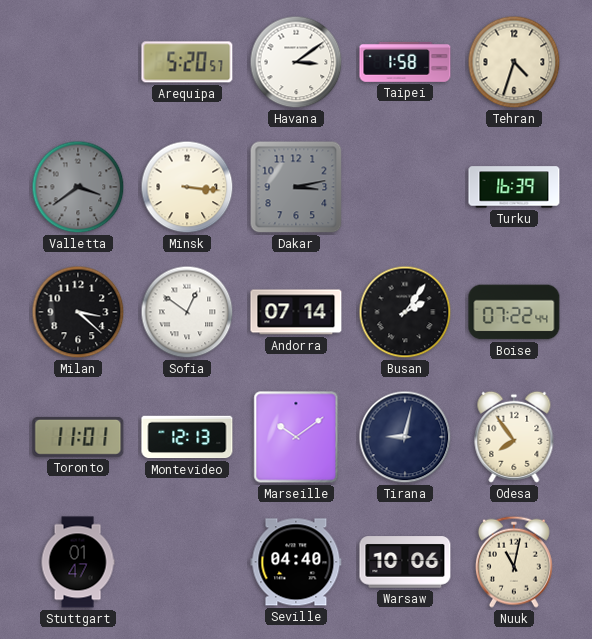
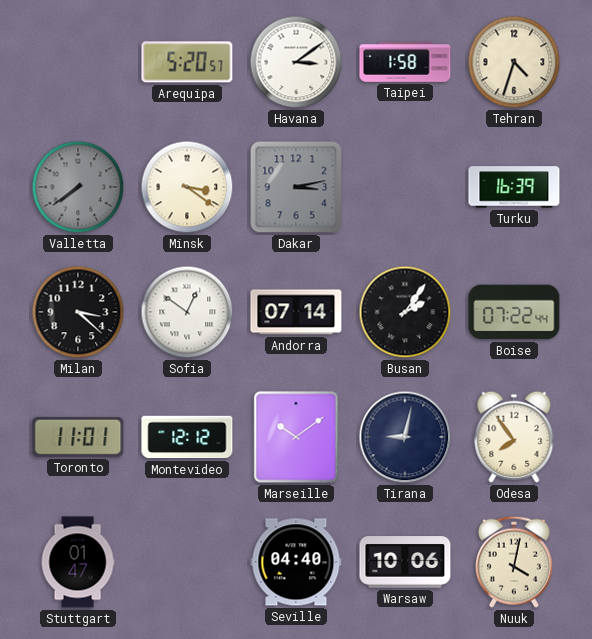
Valletta: 3:39 -> 7:39 (78, 187)
Minsk: 3:16 -> 3:21 (187, 187)
Montevideo: 12:13 -> 12:12 (187, 437)
Nuuk: 11:02 -> 4:02 (514, 562)
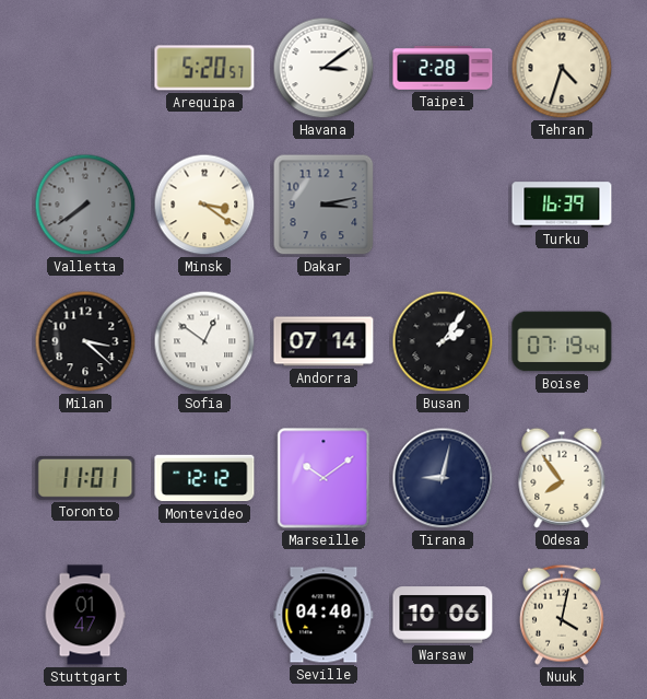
Taipei: 1:58 -> 2:28 (443, 68)
Boise: 07:22 -> 07:19 (562, 341)
